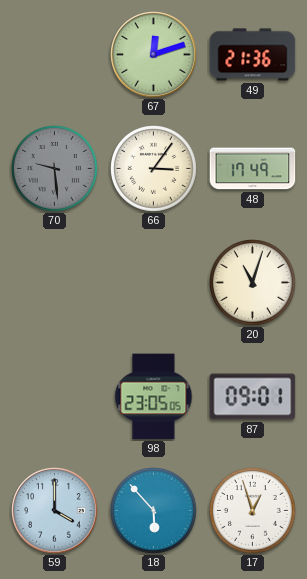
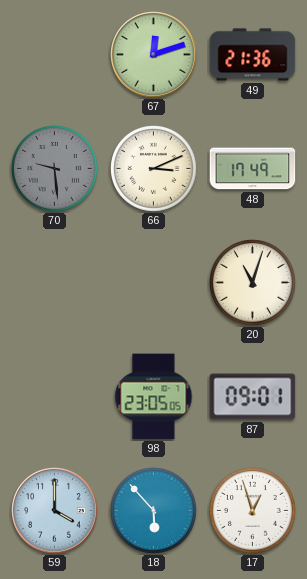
66: 3:06 -> 3:11 (154, 169)
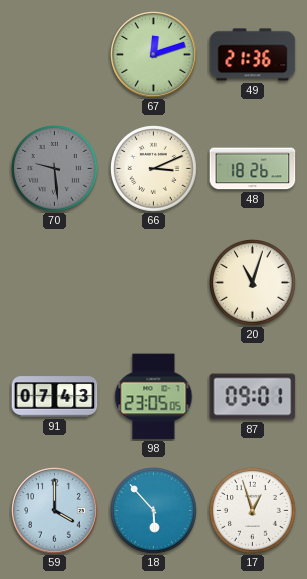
48: 17:49 -> 18:26 (253, 169)
91: none -> 07:43 (55, 397)
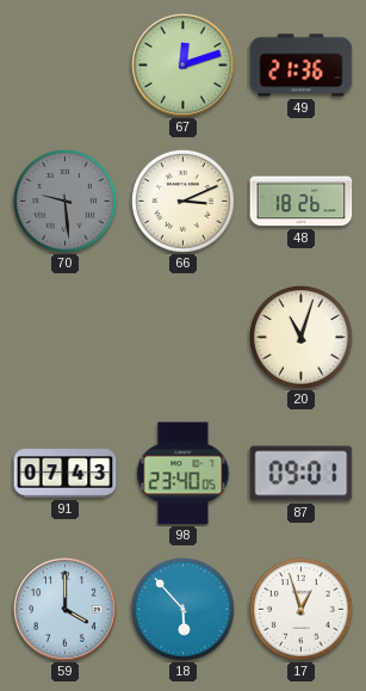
98: 23:05 -> 23:40 (184, 474)
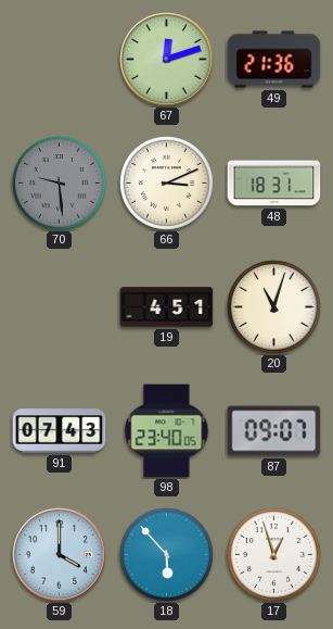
48: 18:26 -> 18:31 (274, 184)
19: none -> 4:51 (167, 307)
87: 09:01 -> 09:07 (274, 431)
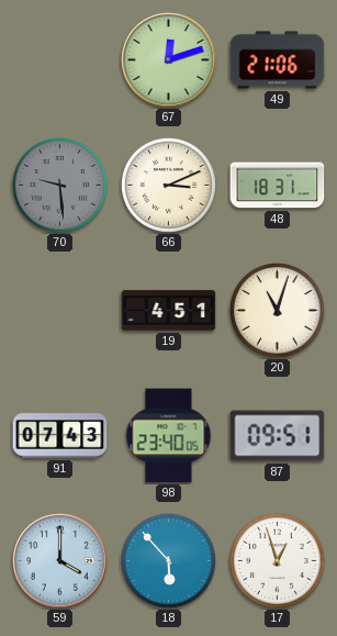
49: 21:36 -> 21:06 (278, 60)
87: 09:07 -> 09:51 (278, 436)
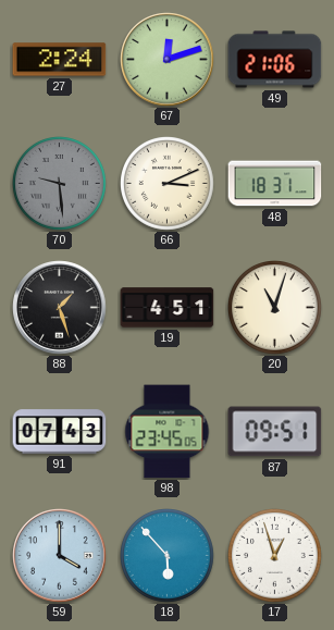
27: none -> 2:24 (60, 60)
88: none -> 1:27 (60, 308)
98: 23:40 -> 23:45 (168, 432)
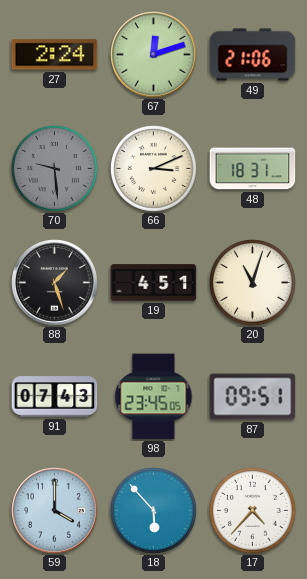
17: 12:57 -> 4:37 (253, 511)
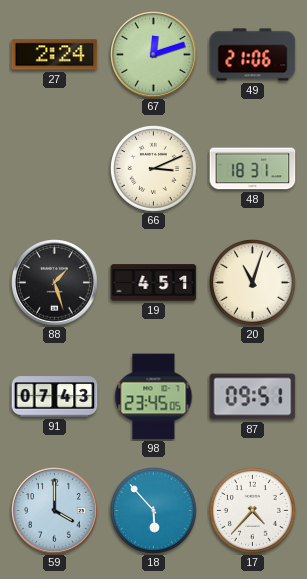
70: 9:29 -> none (55, 169)
